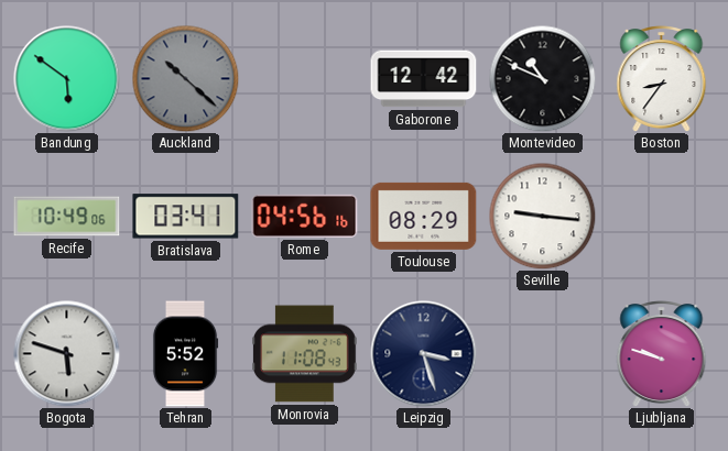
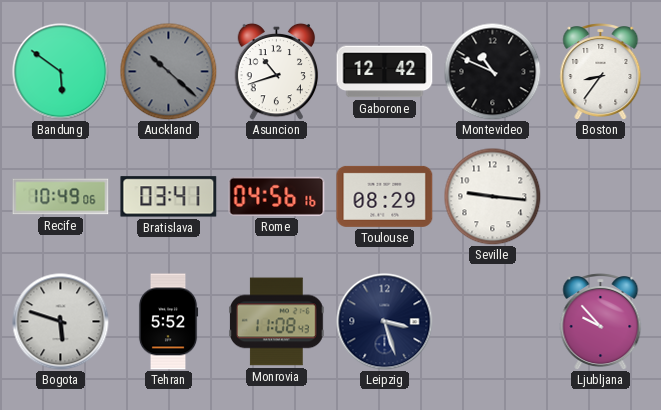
Asuncion: none -> 10:42 (277, 71)
Ljubljana: 9:48 -> 9:53 (601, 322)
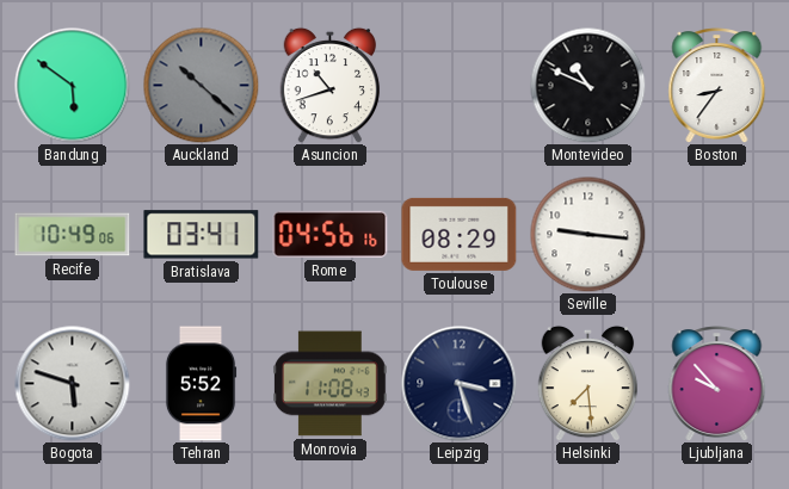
Gaborone: 12:42 -> none (385, 72)
Helsinki: none -> 7:29 (588, 383)
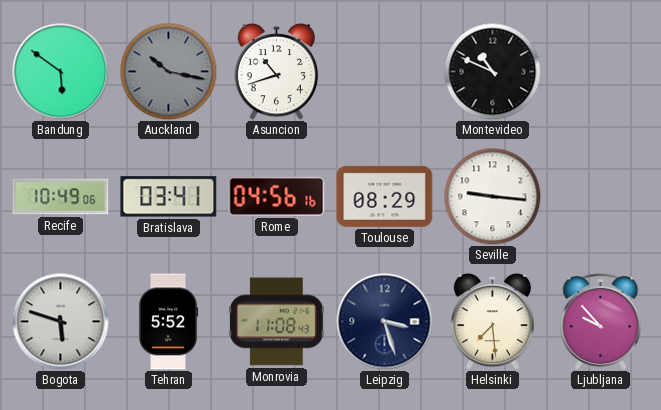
Auckland: 10:22 -> 10:17 (168, 71)
Boston: 8:36 -> none (717, 86)
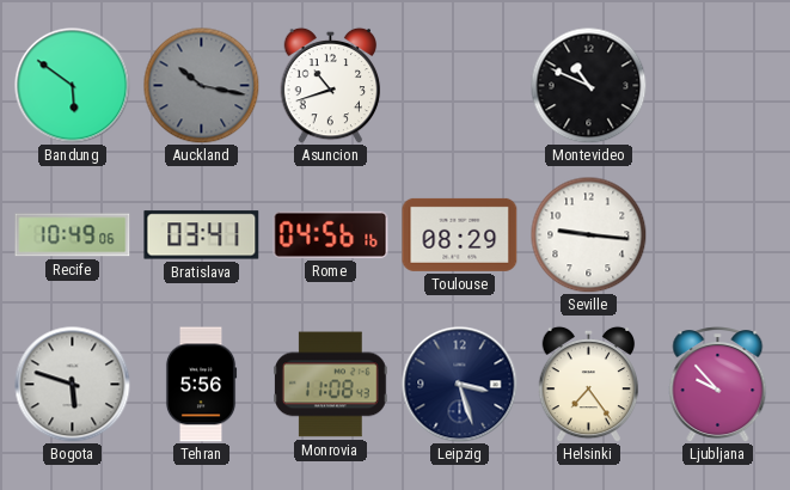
Tehran: 5:52 -> 5:56 (201, 385)
Helsinki: 7:29 -> 7:24 (589, 384)
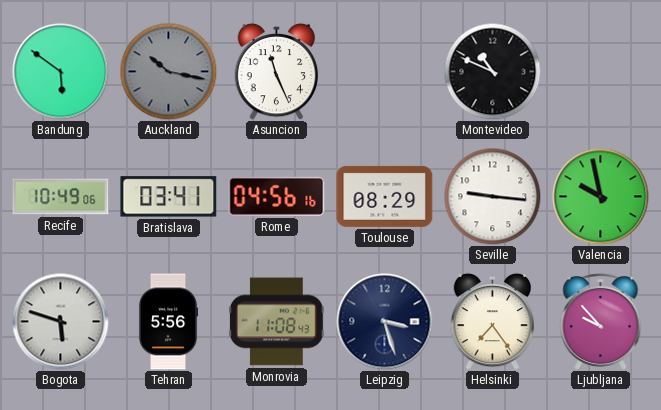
Asuncion: 10:42 -> 11:26 (277, 71)
Valencia: none -> 9:58 (601, 197)
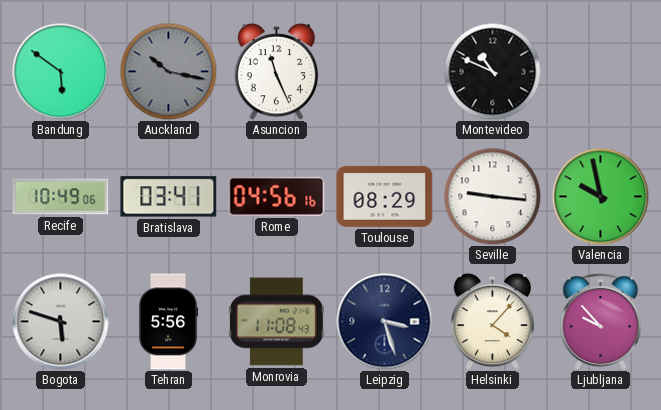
Helsinki: 7:24 -> 4:07 (493, 321)
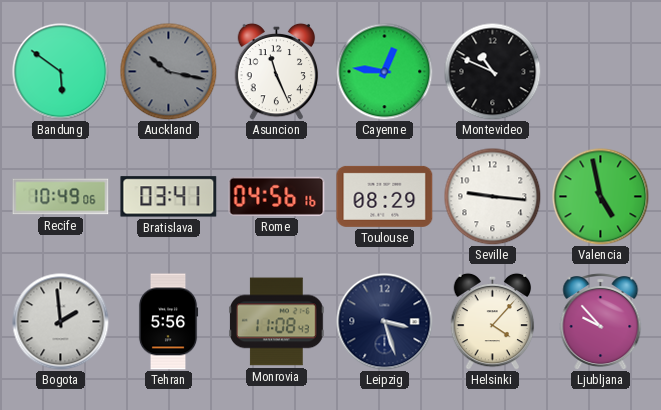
Cayenne: none -> 12:46 (384, 71)
Valencia: 9:58 -> 4:58 (601, 197)
Bogota: 5:48 -> 1:59 (61, 322)
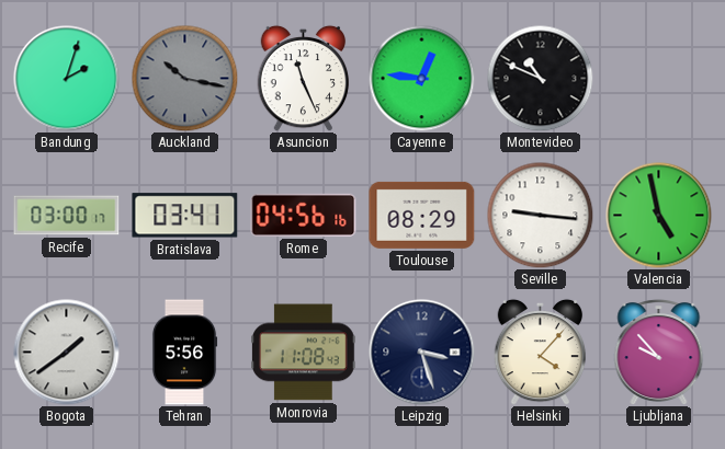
Bandung: 5:51 -> 2:03 (67, 79)
Recife: 10:49 -> 03:00 (67, 216)
Bogota: 1:59 -> 1:39 (67, 353)
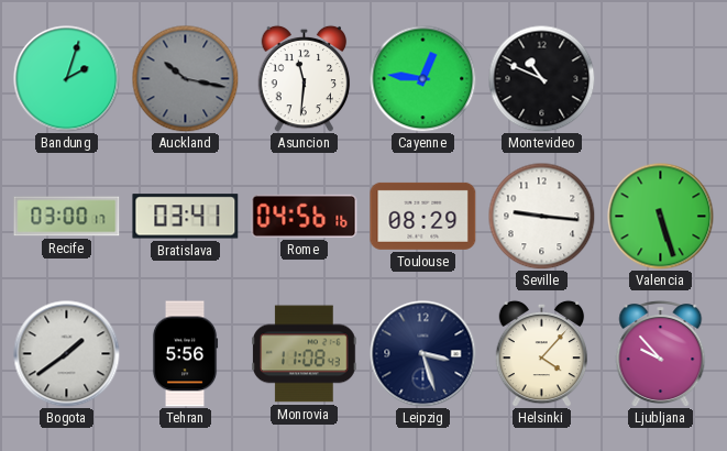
Asuncion: 11:26 -> 11:31 (305, 78)
Valencia: 4:58 -> 5:27 (661, 217)
